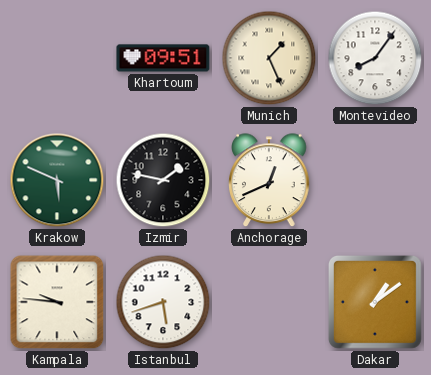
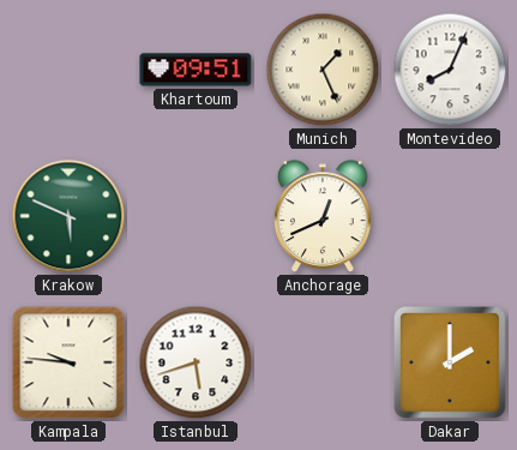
Montevideo: 8:06 -> 8:04 (450, 70)
Izmir: 1:47 -> none (163, 180)
Dakar: 1:09 -> 2:00 (450, 362)
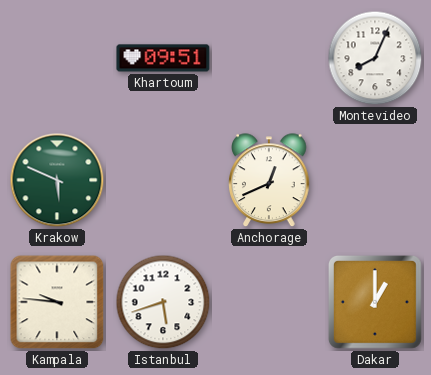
Munich: 1:26 -> none (323, 70)
Dakar: 2:00 -> 1:00 (375, 302)
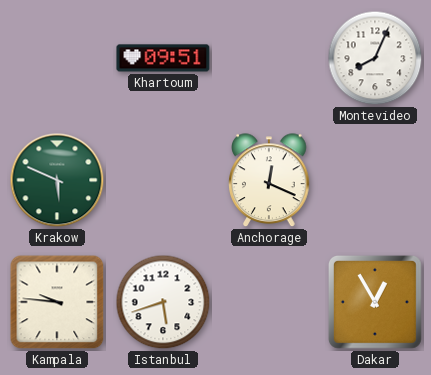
Anchorage: 12:41 -> 12:19 (269, 181)
Dakar: 1:00 -> 12:55 (375, 302)
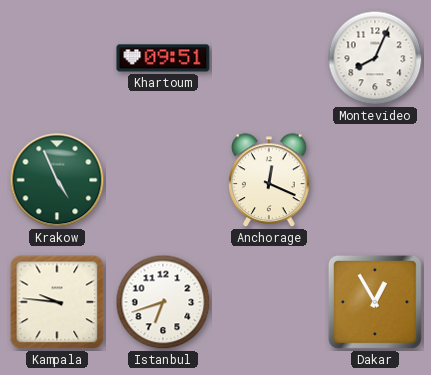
Krakow: 5:49 -> 4:56 (57, 180)
Istanbul: 5:42 -> 6:42 (163, 302)
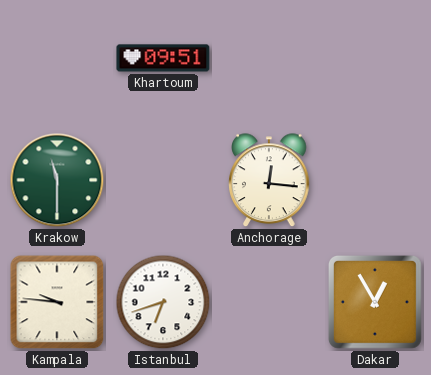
Montevideo: 8:04 -> none (375, 58)
Krakow: 4:56 -> 11:30 (57, 180)
Anchorage: 12:19 -> 12:16 (269, 181)
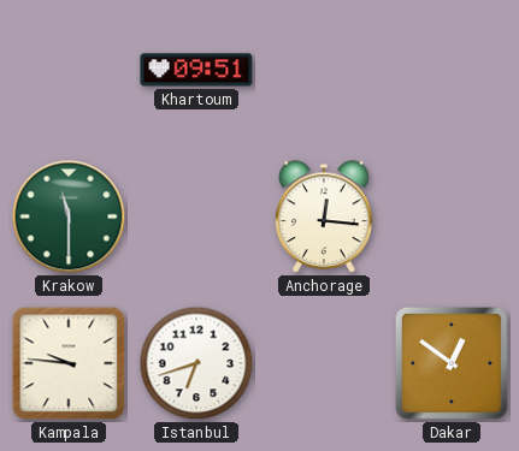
Dakar: 12:55 -> 12:51 (452, 363)
